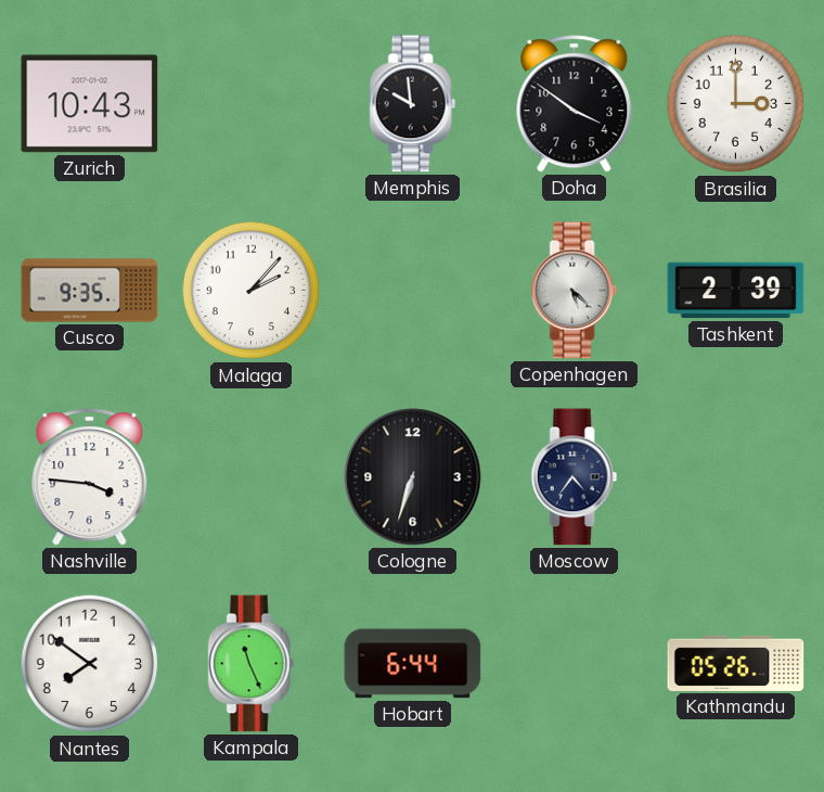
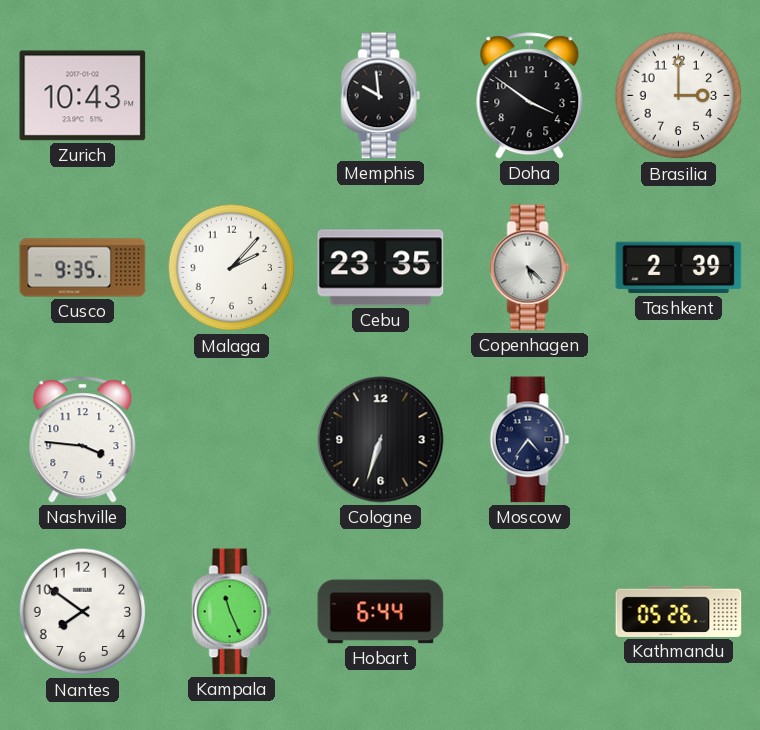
Cebu: none -> 23:35 (381, 268)
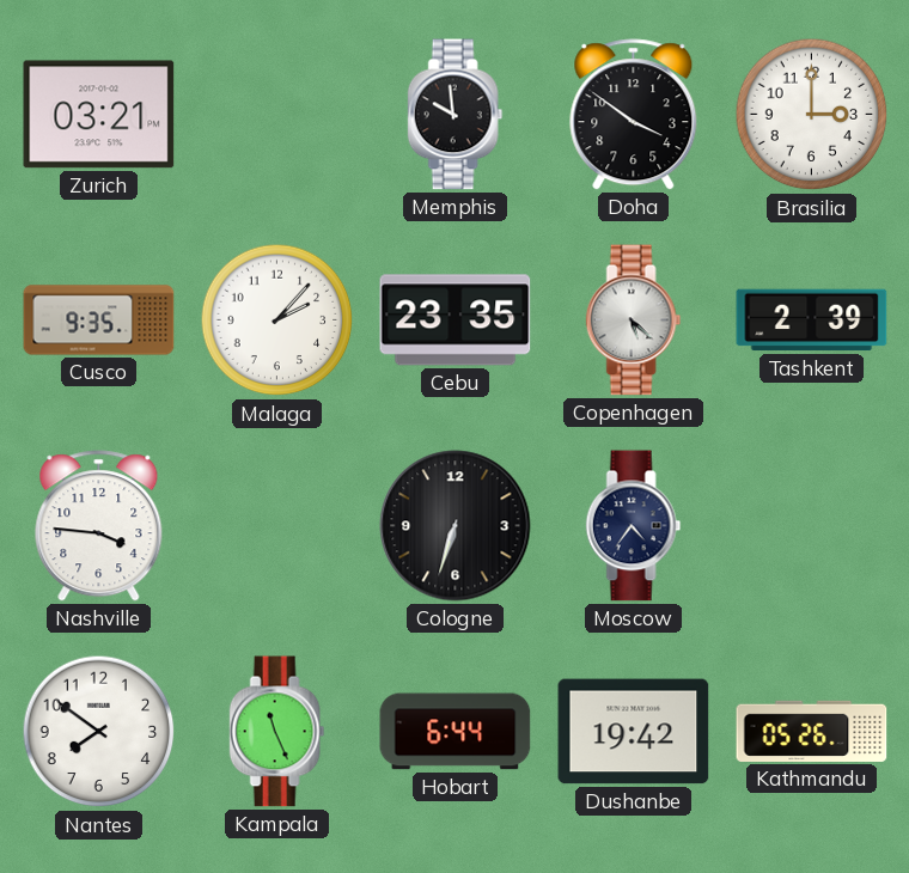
Zurich: 10:43 -> 03:21 (99, 115)
Dushanbe: none -> 19:42 (634, 732)
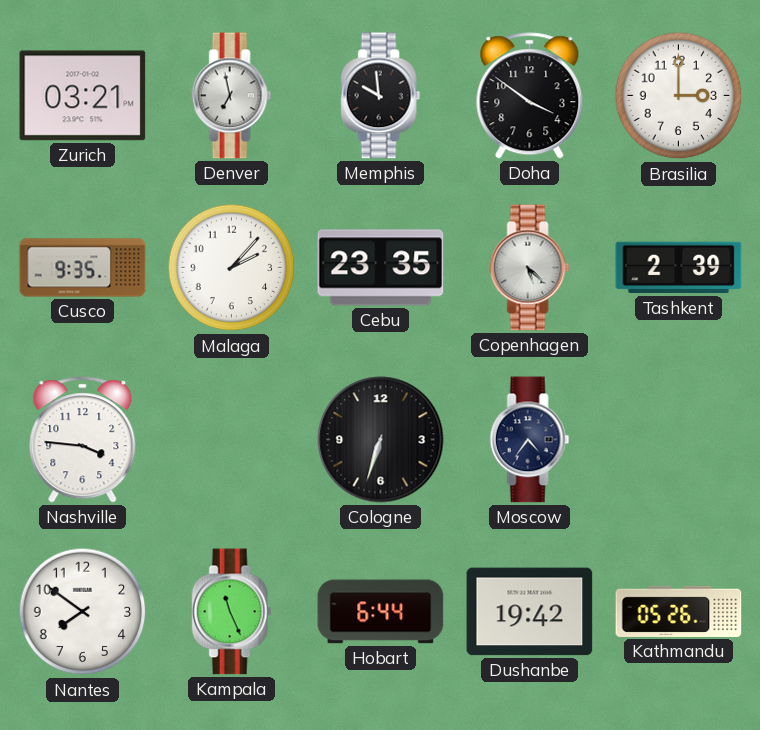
Denver: none -> 6:58 (232, 96)
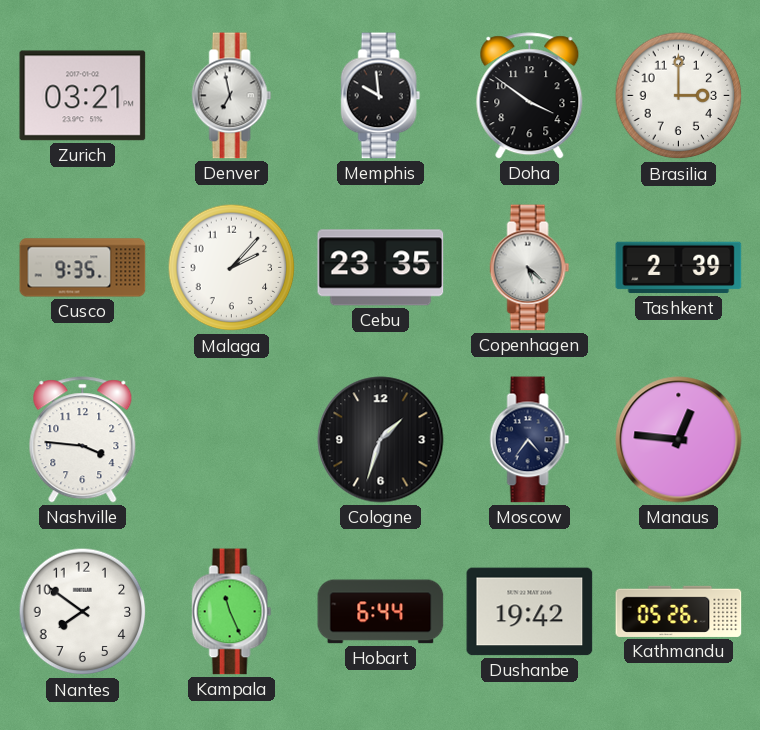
Cologne: 6:33 -> 1:33 (381, 440)
Manaus: none -> 12:46 (679, 440)
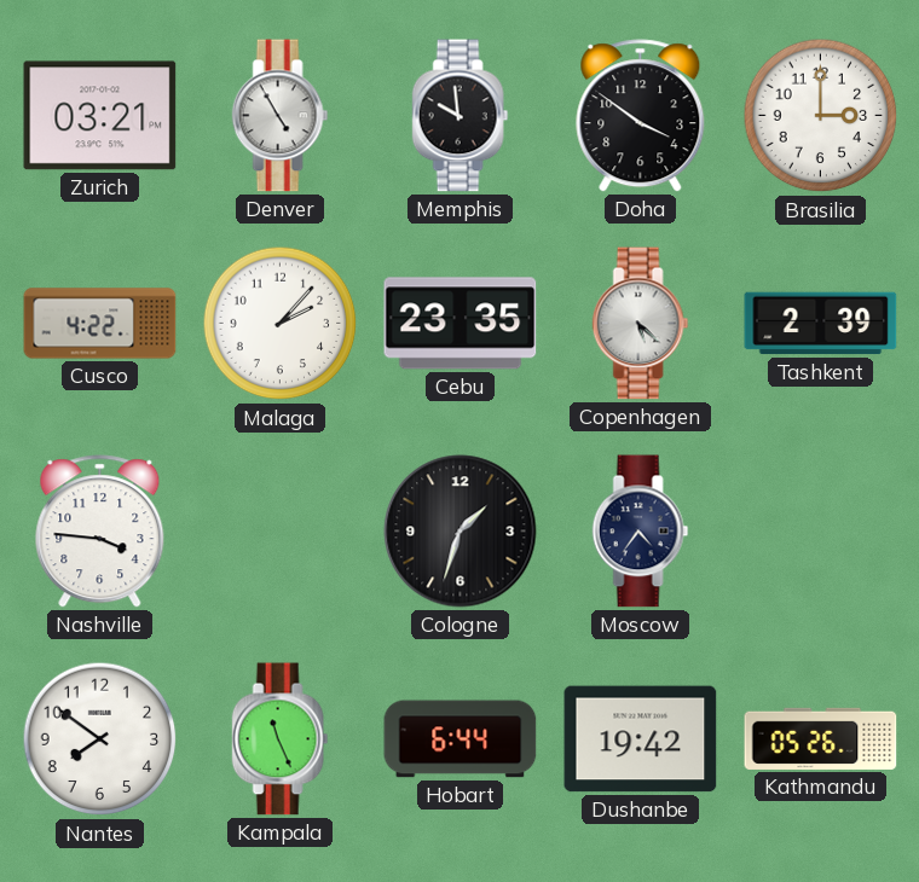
Denver: 6:58 -> 4:55 (281, 116)
Cusco: 9:35 -> 4:22 (100, 324)
Manaus: 12:46 -> none (679, 440)
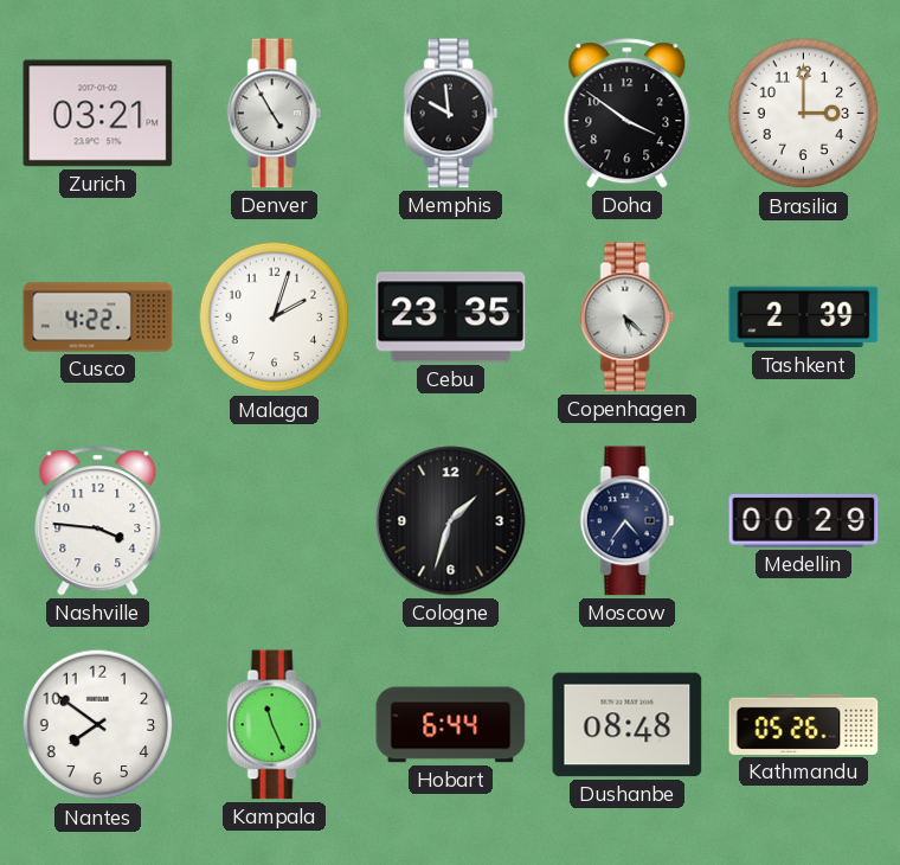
Malaga: 2:07 -> 2:03 (275, 318)
Medellin: none -> 00:29 (804, 520)
Dushanbe: 19:42 -> 08:48 (628, 725)
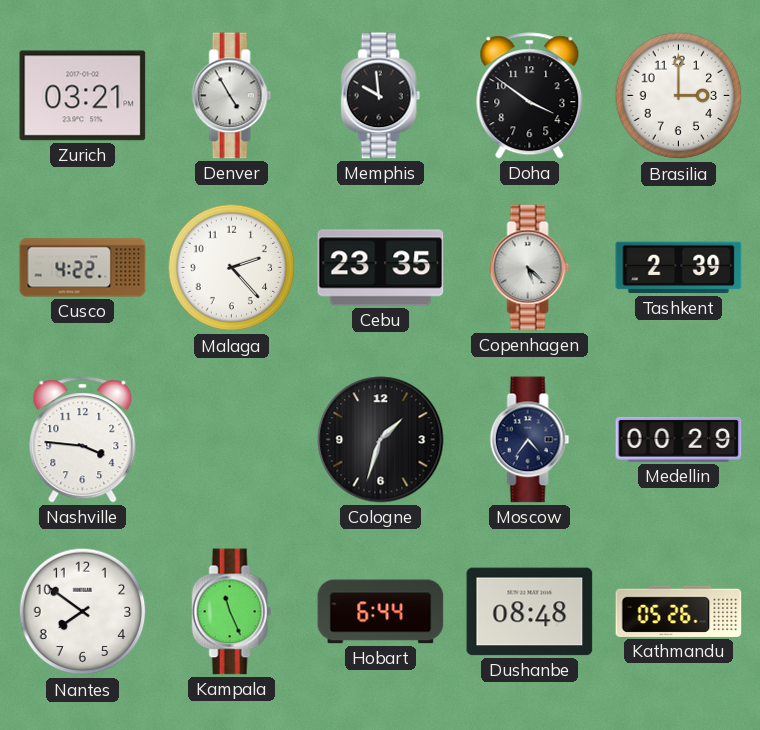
Malaga: 2:03 -> 2:23 (232, 268)
